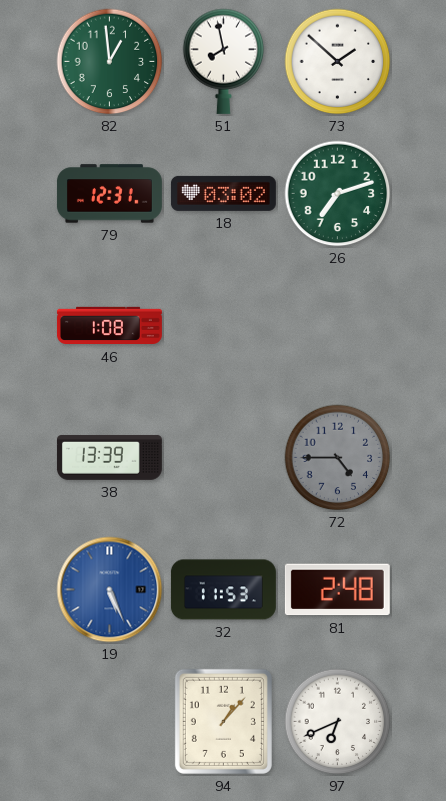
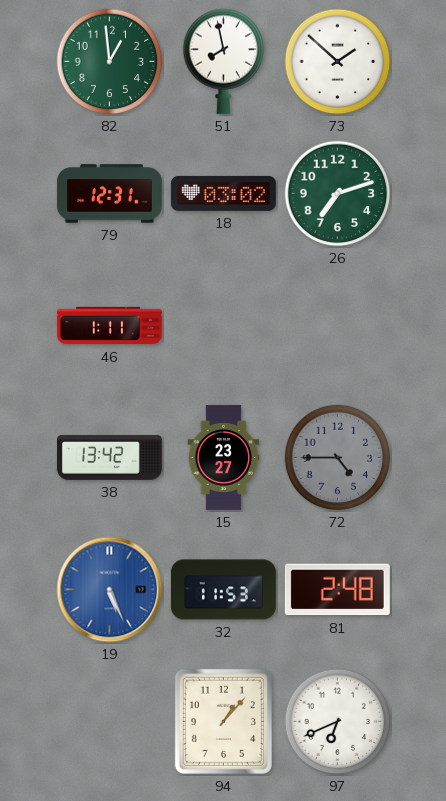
46: 1:08 -> 1:11 (109, 326)
38: 13:39 -> 13:42 (109, 458)
15: none -> 23:27 (224, 457)
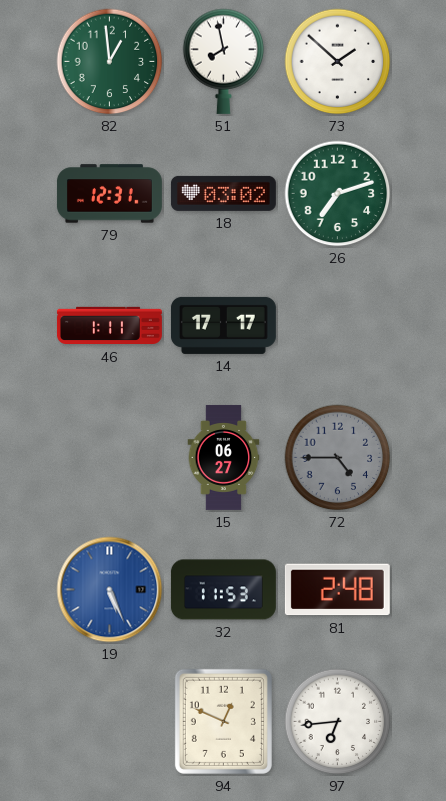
14: none -> 17:17 (223, 325)
38: 13:42 -> none (109, 458)
15: 23:27 -> 06:27 (224, 457)
94: 1:07 -> 12:49 (223, 721)
97: 6:41 -> 6:44 (338, 722)
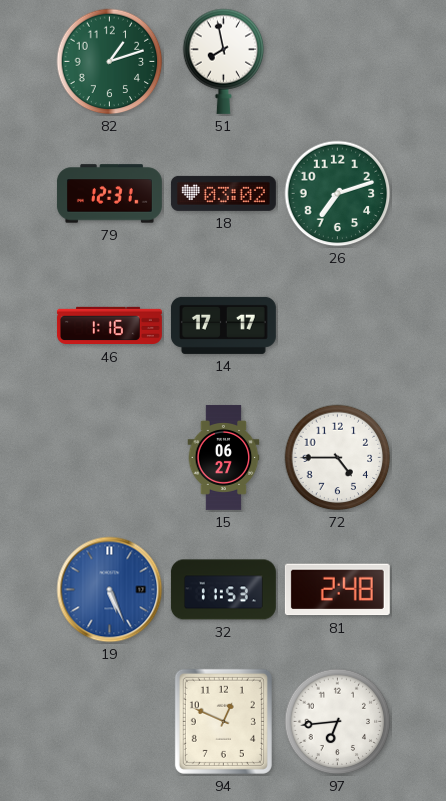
82: 12:59 -> 1:12 (110, 62)
73: 1:52 -> none (338, 62)
46: 1:11 -> 1:16 (109, 326)
72 dial: grey -> white (338, 458)
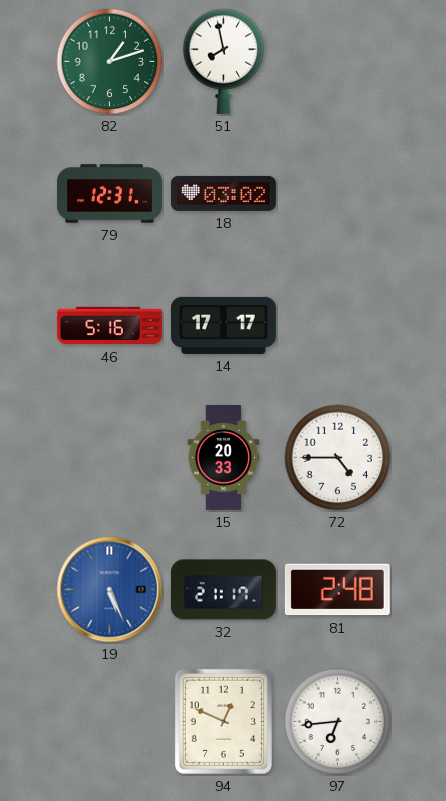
26: 7:12 -> none (338, 194)
46: 1:16 -> 5:16 (109, 326)
15: 06:27 -> 20:33 (224, 457)
32: 11:53 -> 21:17 (223, 590)
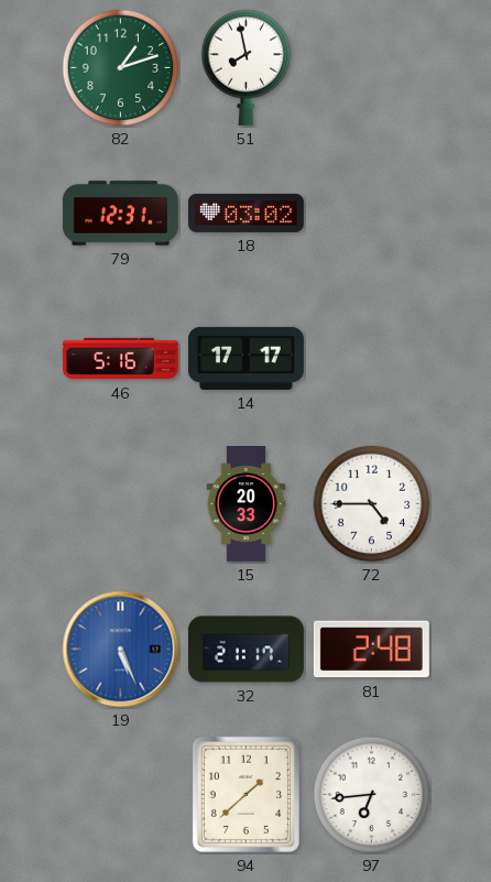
94: 12:49 -> 1:38 (245, 794)
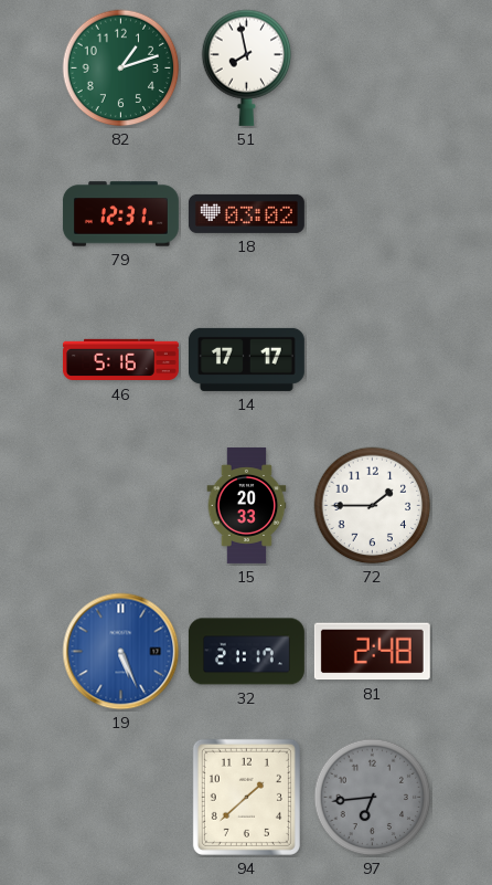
72: 4:45 -> 1:45 (373, 506)
97 dial: white -> grey (373, 798)
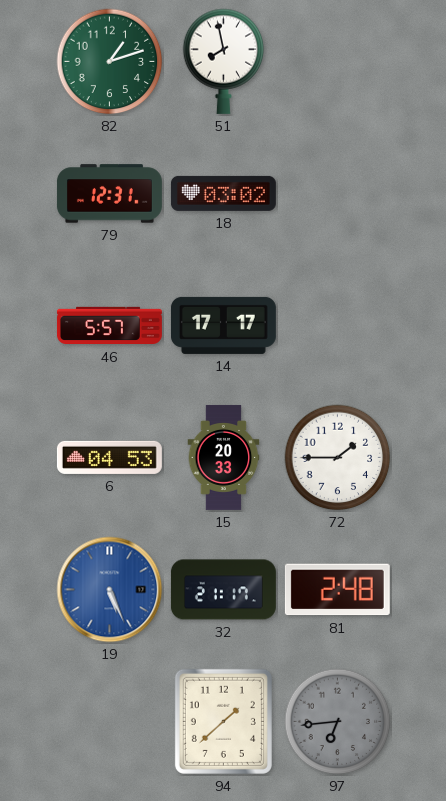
46: 5:16 -> 5:57 (109, 326)
6: none -> 04:53 (109, 457)
